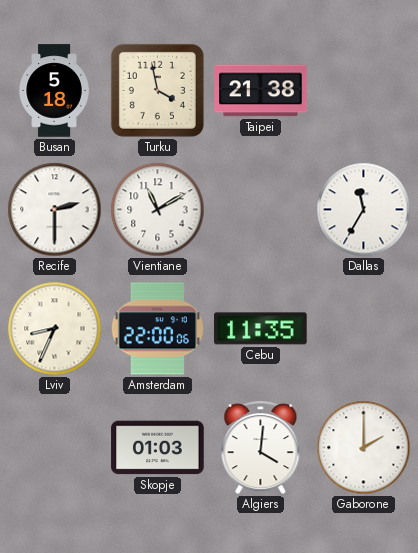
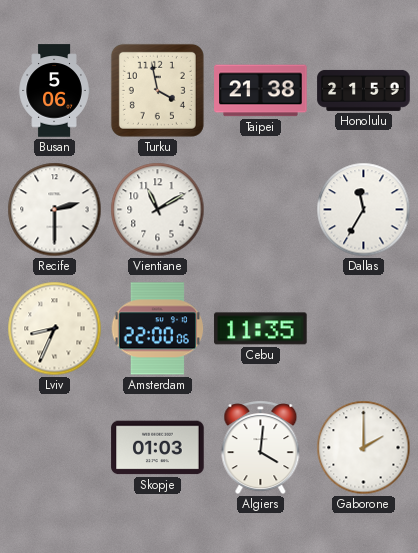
Busan: 5:18 -> 5:06 (54, 91)
Honolulu: none -> 21:59 (364, 90)
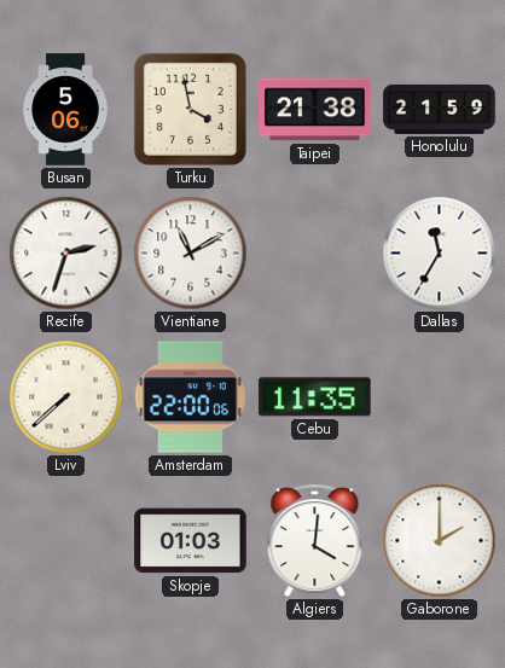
Recife: 2:30 -> 2:33 (66, 254)
Lviv: 8:34 -> 7:38 (66, 397)
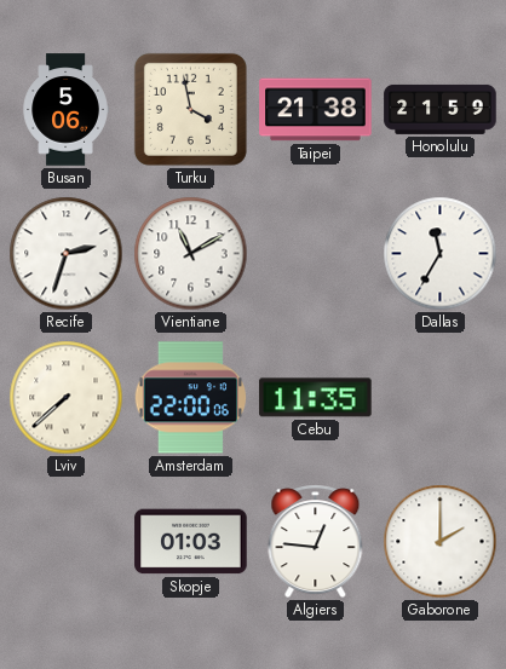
Algiers: 4:01 -> 12:46 (316, 542)
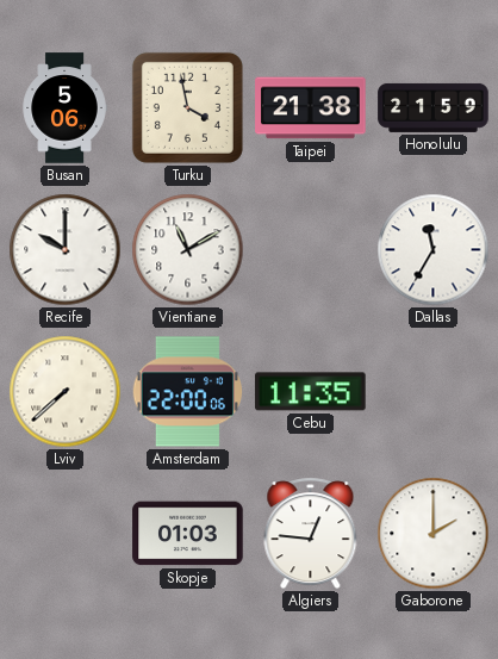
Recife: 2:33 -> 10:00 (66, 250)
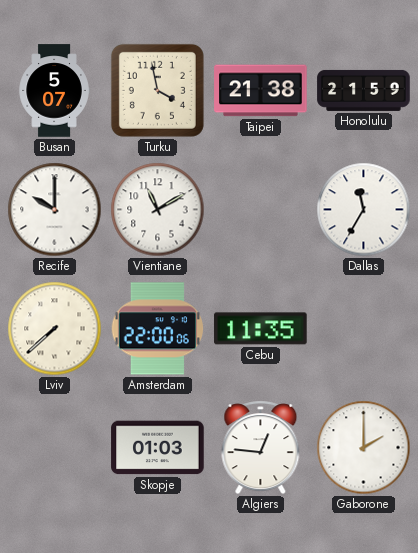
Busan: 5:06 -> 5:07 (54, 91)
